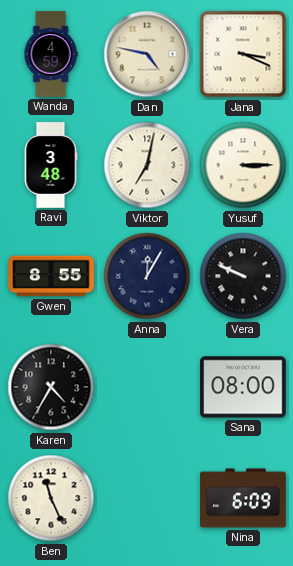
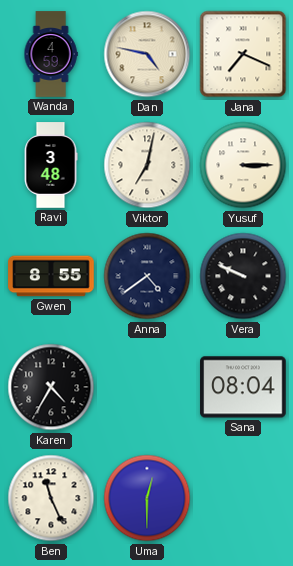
Jana: 3:19 -> 7:19 (243, 54)
Anna: 12:05 -> 4:39 (147, 276)
Sana: 08:00 -> 08:04 (243, 387)
Uma: none -> 12:30 (147, 498)
Nina: 6:09 -> none (243, 498)
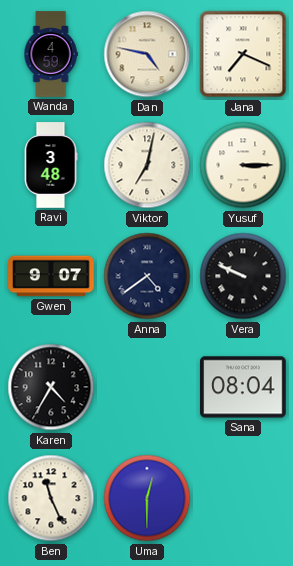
Gwen: 8:55 -> 9:07 (51, 276)
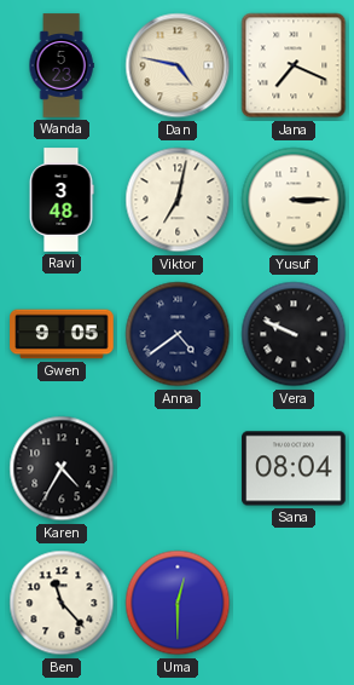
Wanda: 4:59 -> 5:23 (62, 65)
Gwen: 9:07 -> 9:05 (62, 334)
Ben: 11:26 -> 11:23 (62, 603)
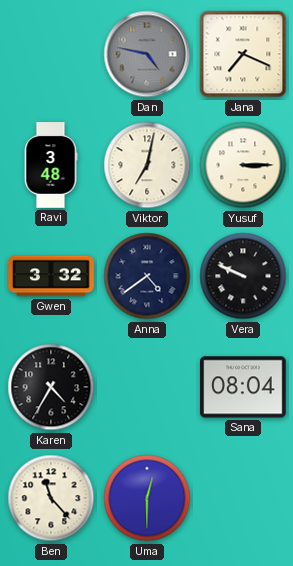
Wanda: 5:23 -> none (62, 65)
Dan dial: cream -> grey (147, 54)
Gwen: 9:05 -> 3:32 (51, 276)
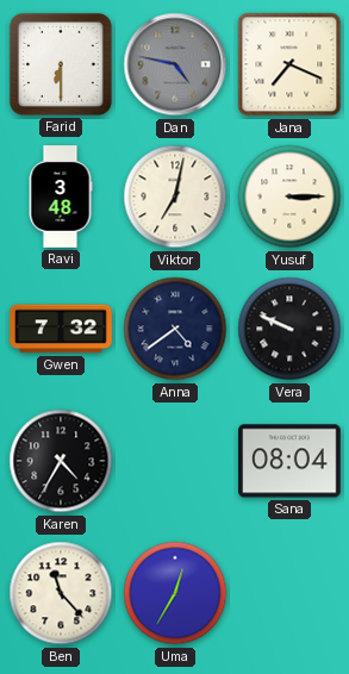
Farid: none -> 6:30 (61, 64)
Gwen: 3:32 -> 7:32 (61, 329)
Uma: 12:30 -> 12:35 (175, 593)
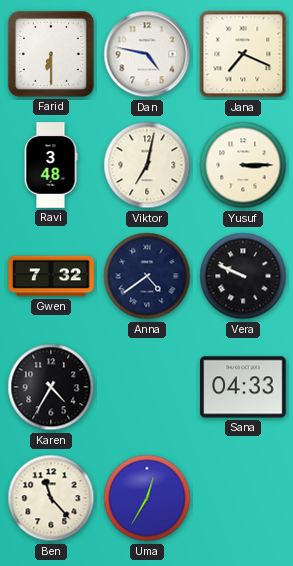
Dan dial: grey -> white (147, 54)
Sana: 08:04 -> 04:33 (243, 387)
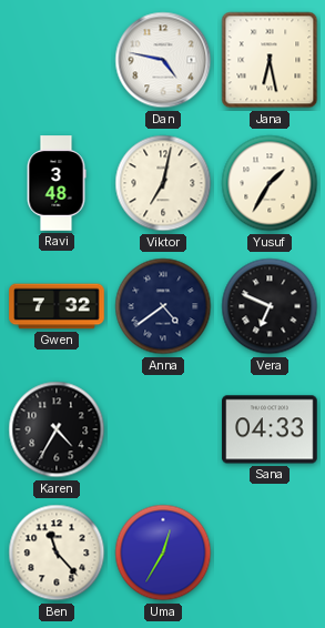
Farid: 6:30 -> none (51, 54)
Jana: 7:19 -> 6:28 (270, 60)
Yusuf: 3:15 -> 1:35 (270, 183)
Vera: 9:49 -> 6:49 (270, 306)
